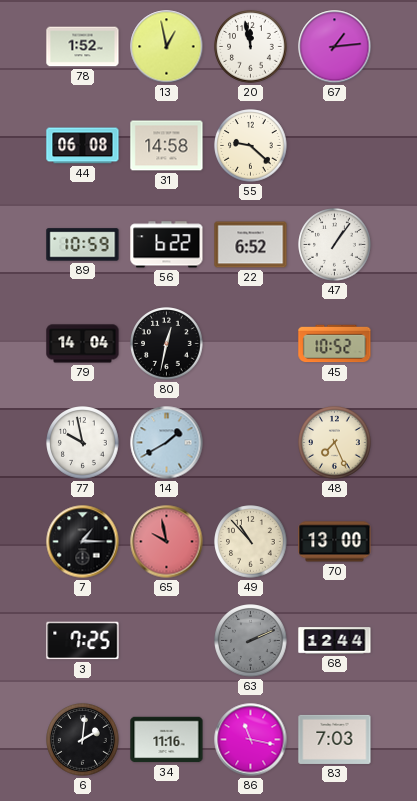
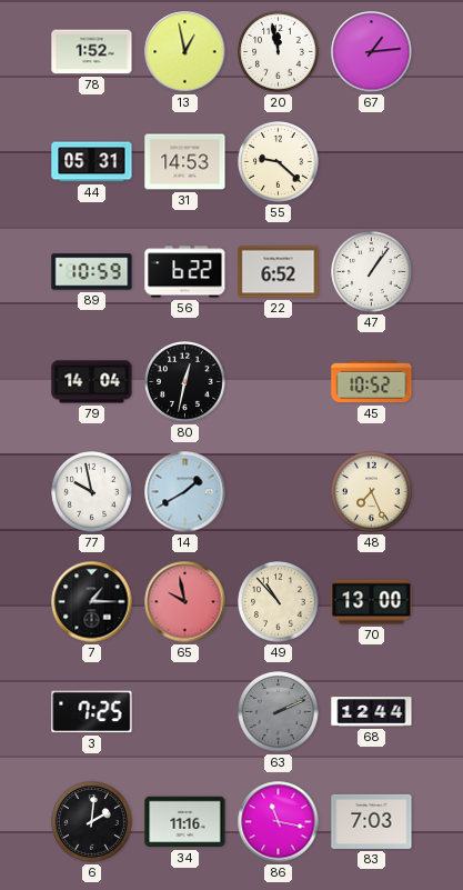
44: 06:08 -> 05:31 (92, 162)
31: 14:58 -> 14:53 (185, 162)
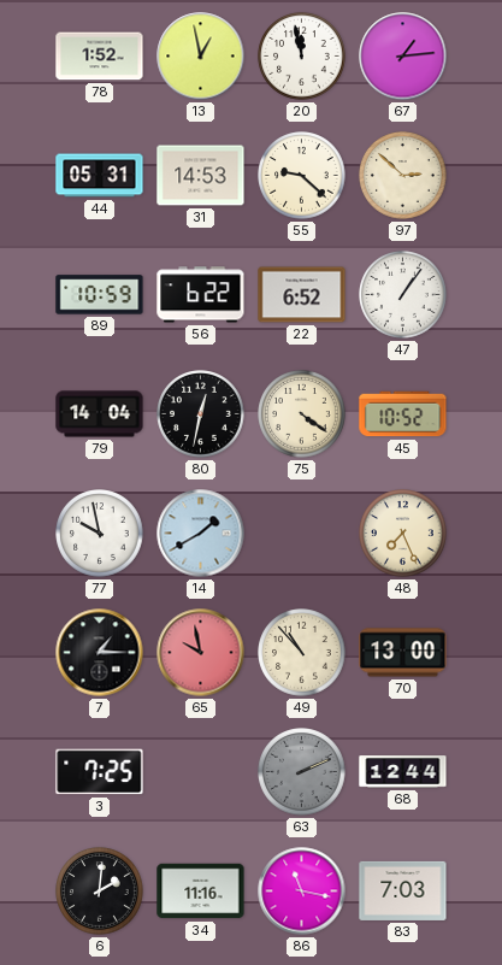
97: none -> 2:52 (403, 176)
75: none -> 4:21 (302, 414)
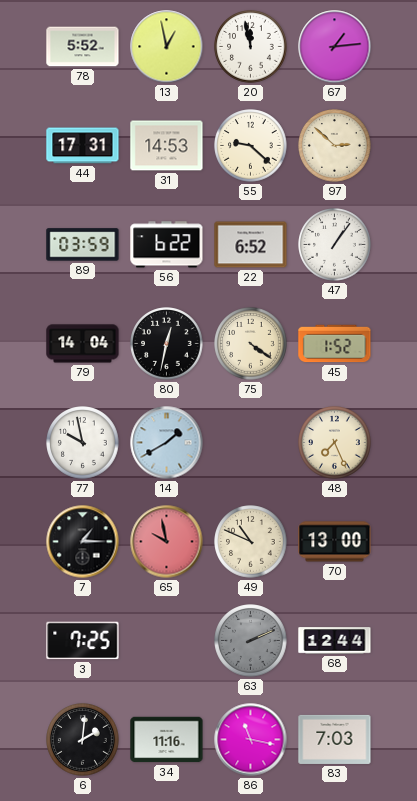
78: 1:52 -> 5:52 (83, 47)
44: 05:31 -> 17:31 (83, 146)
89: 10:59 -> 03:59 (83, 245)
45: 10:52 -> 1:52 (335, 344)
49: 10:53 -> 10:49 (251, 542)
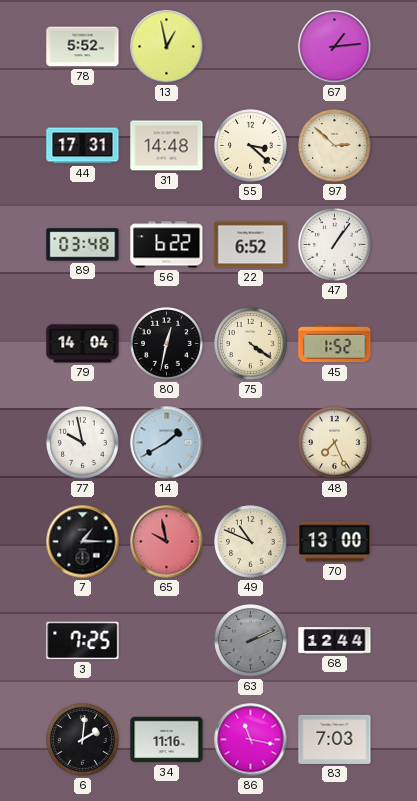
20: 11:58 -> none (251, 47)
31: 14:53 -> 14:48 (167, 146)
55: 9:22 -> 3:22 (251, 146)
89: 03:59 -> 03:48 (83, 245)
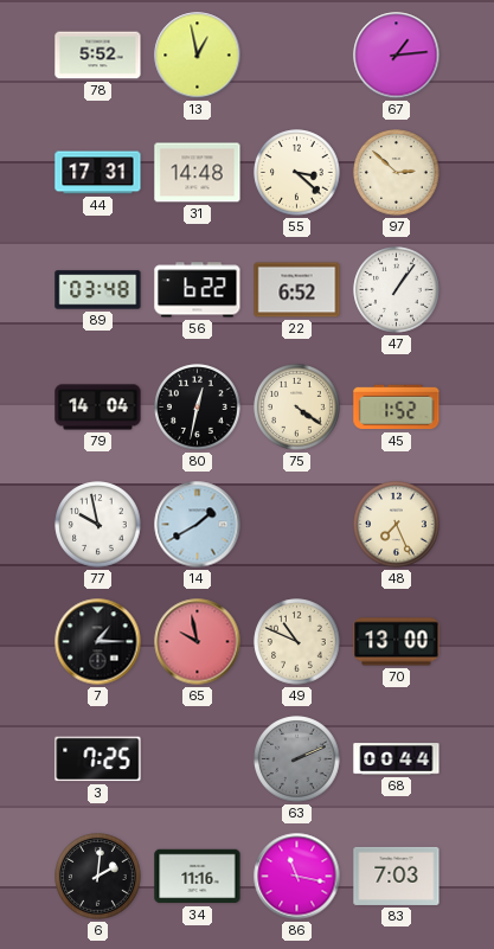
68: 12:44 -> 00:44 (397, 759)
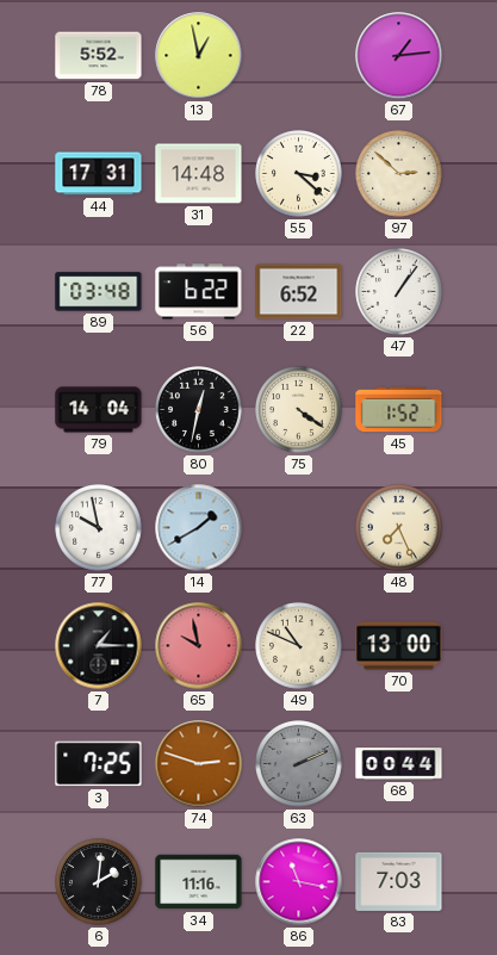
74: none -> 2:48 (199, 764)
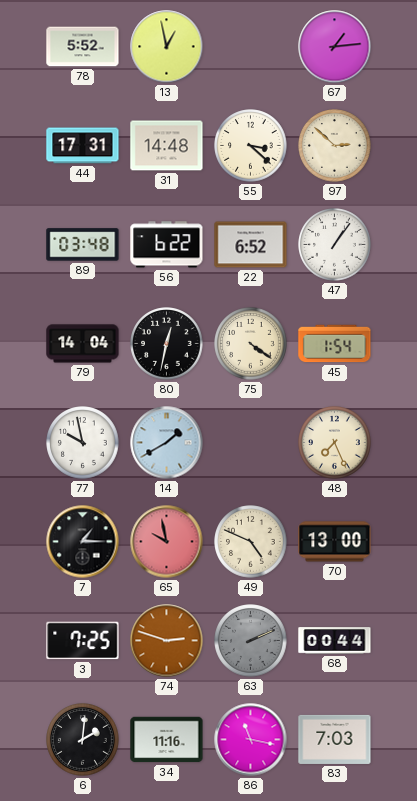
45: 1:52 -> 1:54 (335, 344)
49: 10:49 -> 4:49 (251, 542)
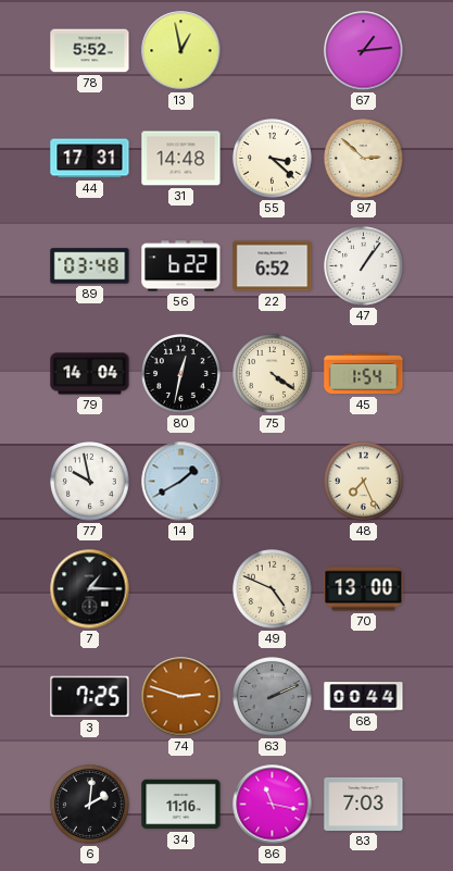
65: 9:58 -> none (167, 542)
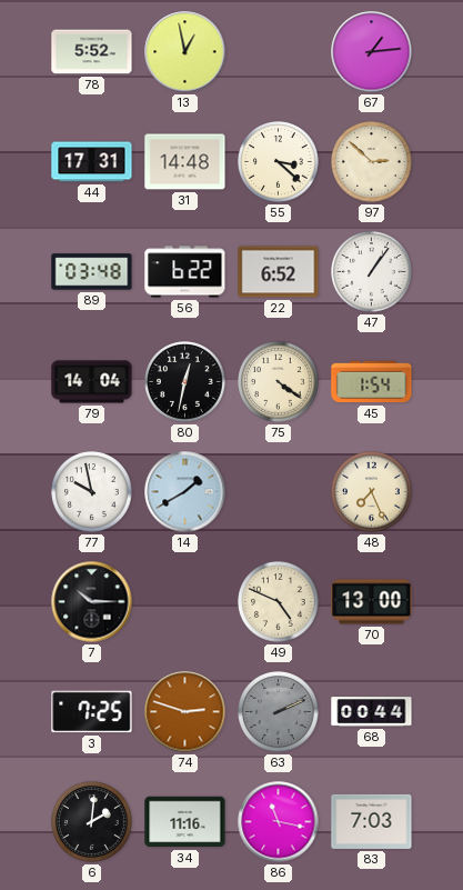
7: 1:15 -> 10:15 (92, 602)
